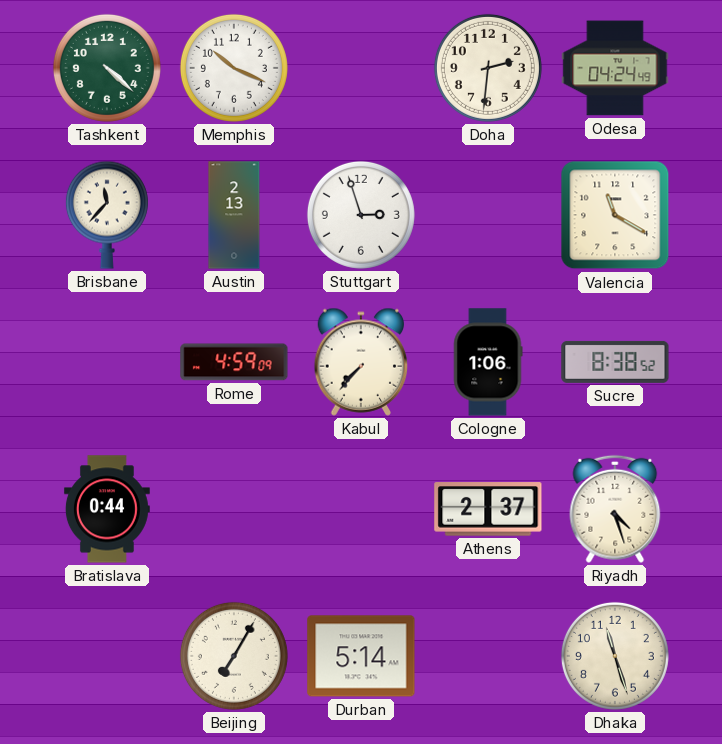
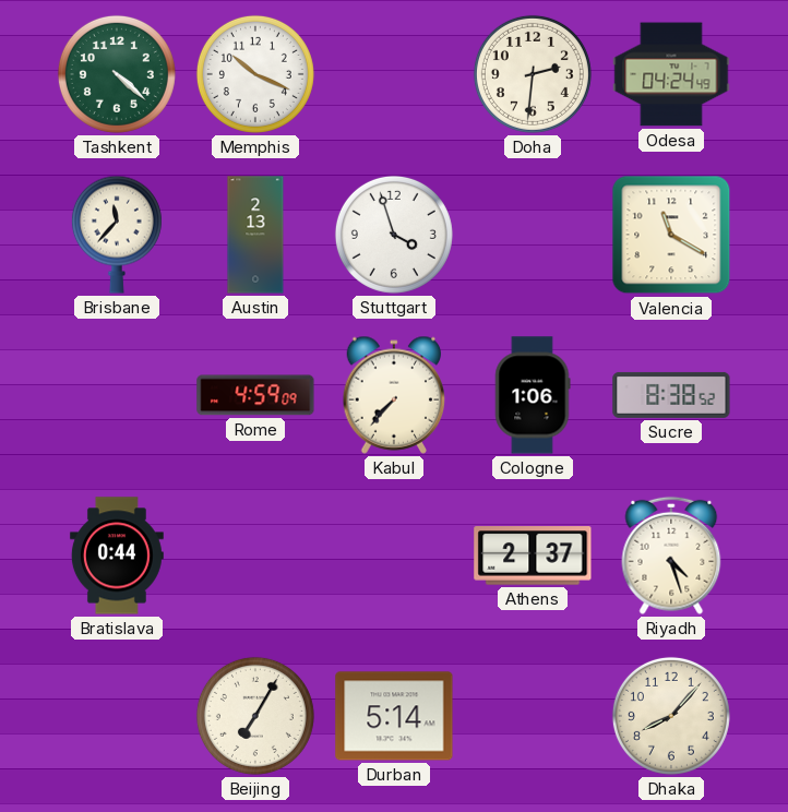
Stuttgart: 2:57 -> 3:57 (394, 235)
Dhaka: 11:27 -> 8:07 (671, 716)
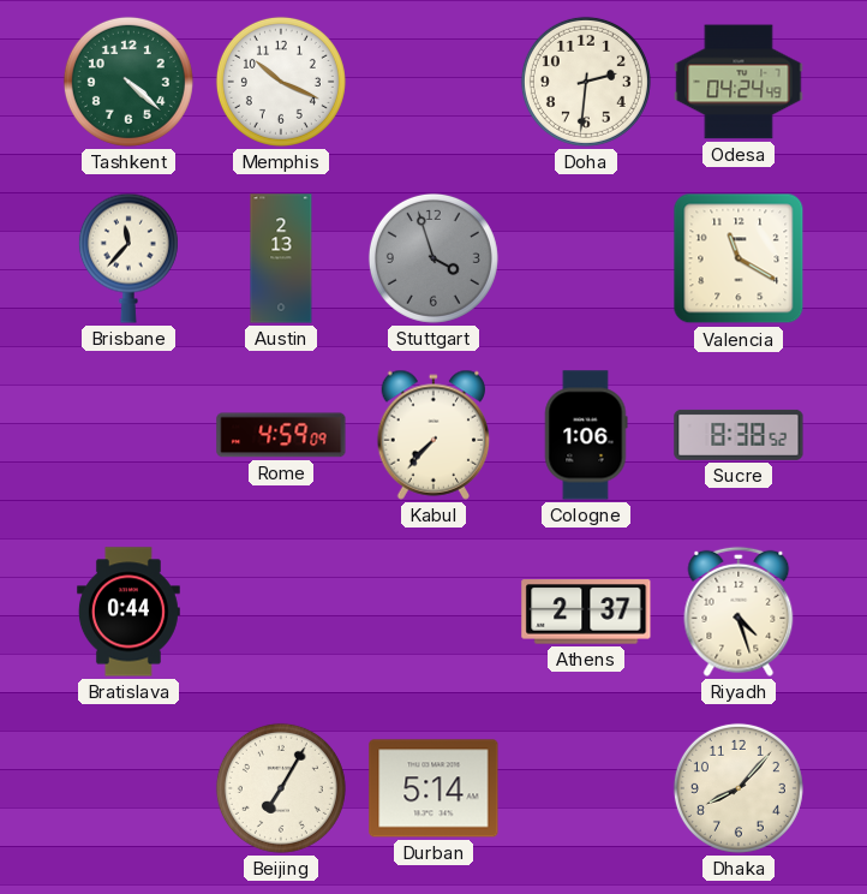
Stuttgart dial: white -> grey (433, 258)
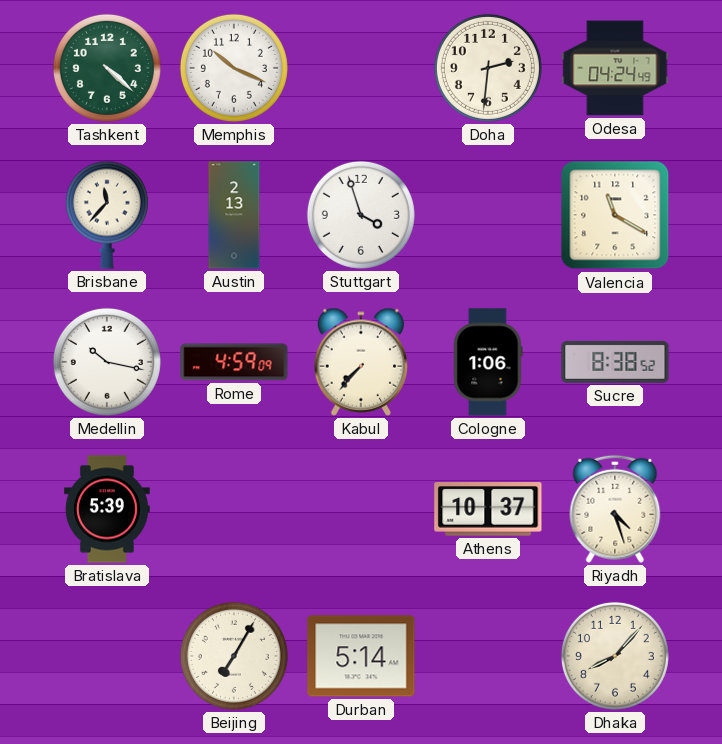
Stuttgart dial: grey -> white (361, 215)
Medellin: none -> 10:17 (107, 362)
Bratislava: 0:44 -> 5:39 (107, 509)
Athens: 2:37 -> 10:37 (488, 509)
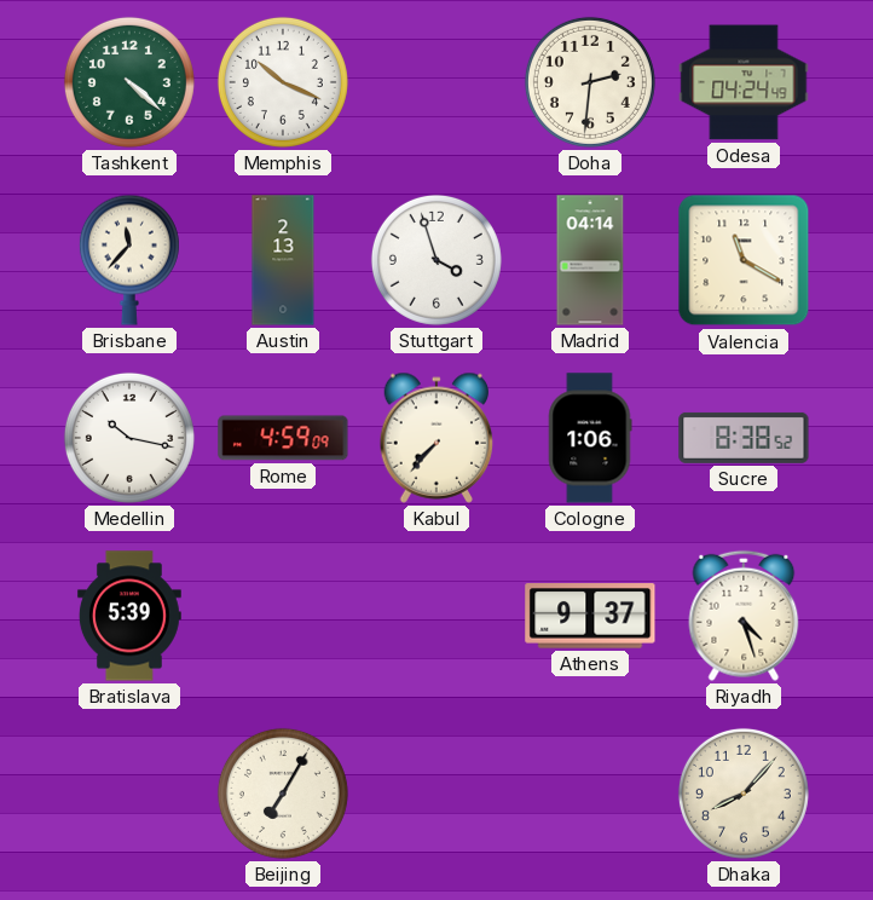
Madrid: none -> 04:14 (590, 260)
Athens: 10:37 -> 9:37 (590, 616)
Durban: 5:14 -> none (361, 656)
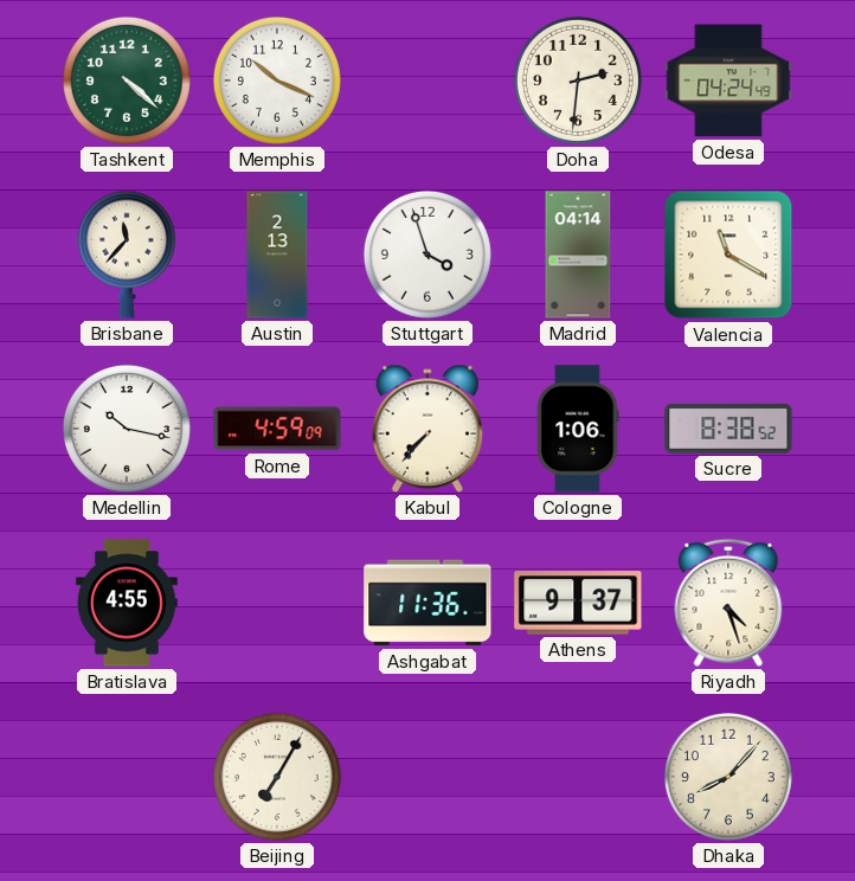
Bratislava: 5:39 -> 4:55 (127, 603)
Ashgabat: none -> 11:36 (427, 603)
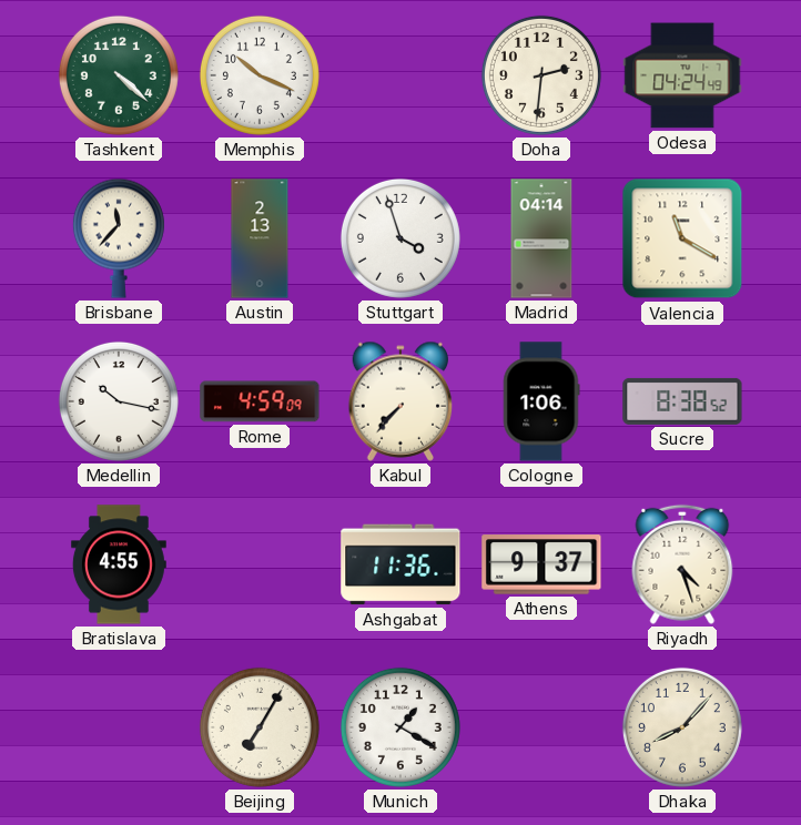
Munich: none -> 1:20 (400, 727)
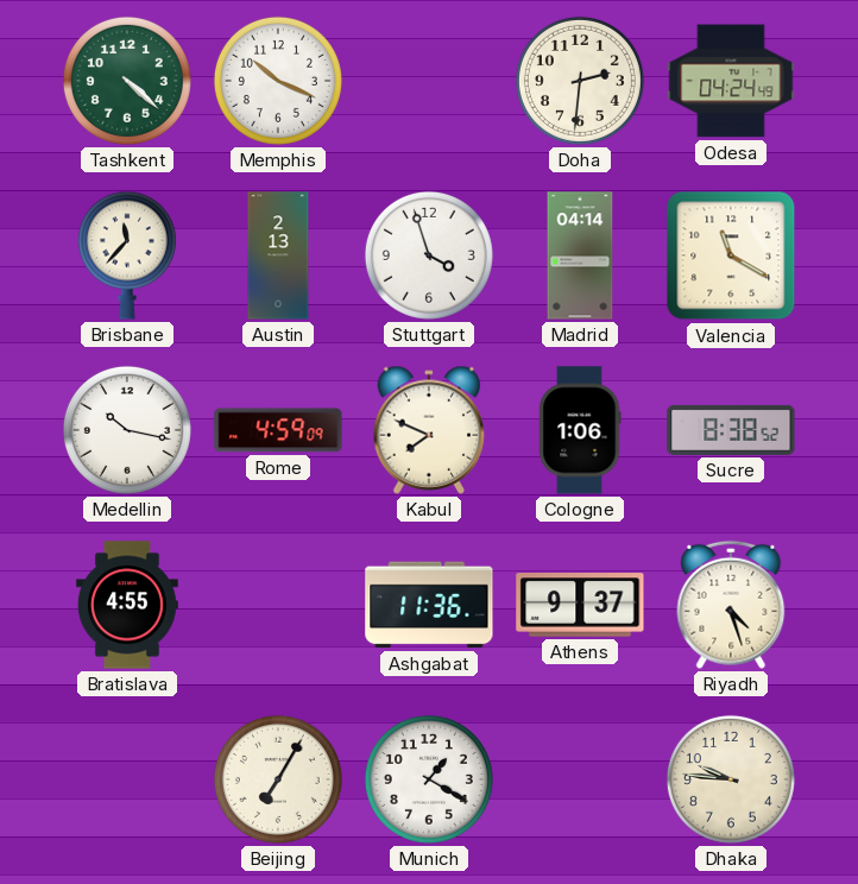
Kabul: 7:37 -> 7:49 (429, 430)
Dhaka: 8:07 -> 9:46 (731, 779)
